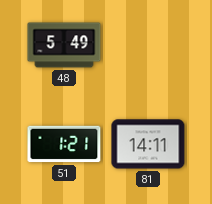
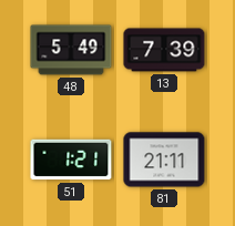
13: none -> 7:39 (164, 50)
81: 14:11 -> 21:11 (164, 160)
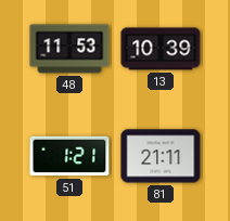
48: 5:49 -> 11:53 (69, 49)
13: 7:39 -> 10:39 (161, 49)
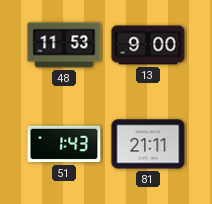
13: 10:39 -> 9:00 (148, 45)
51: 1:21 -> 1:43 (64, 144)
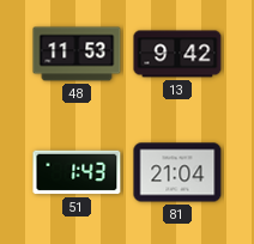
13: 9:00 -> 9:42 (177, 54)
81: 21:11 -> 21:04 (177, 172)
